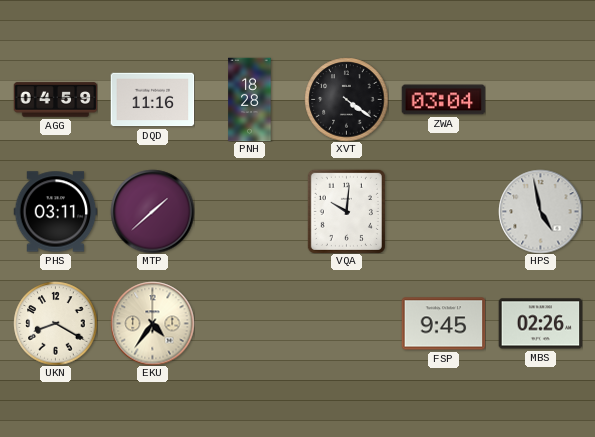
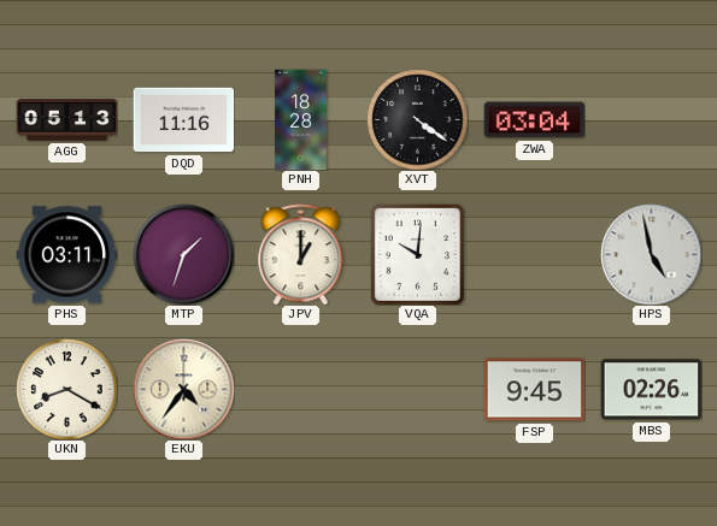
AGG: 04:59 -> 05:13 (66, 120)
MTP: 1:38 -> 1:33 (183, 254)
JPV: none -> 1:00 (301, 254)
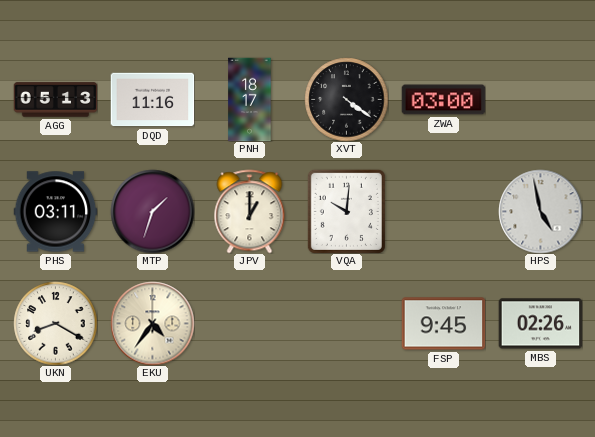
PNH: 18:28 -> 18:17 (250, 99)
ZWA: 03:04 -> 03:00 (443, 100)
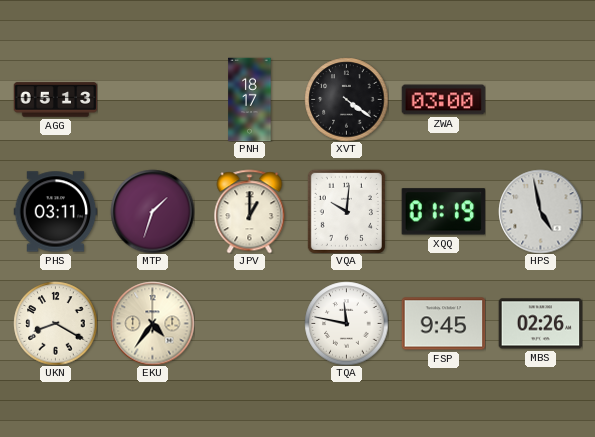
DQD: 11:16 -> none (152, 100)
XQQ: none -> 01:19 (443, 212)
TQA: none -> 11:47 (346, 323)
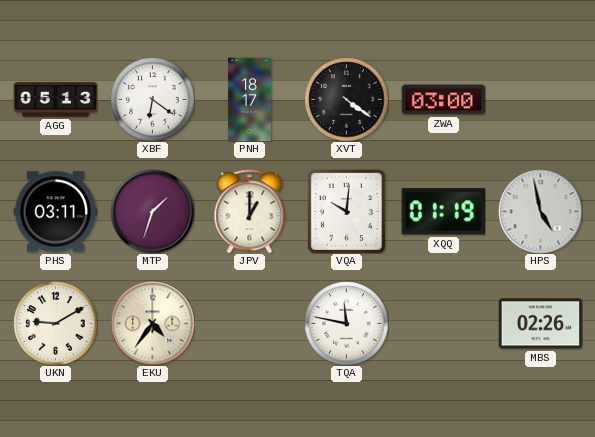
XBF: none -> 6:21 (152, 99)
UKN: 8:20 -> 9:10 (55, 323)
FSP: 9:45 -> none (443, 324)
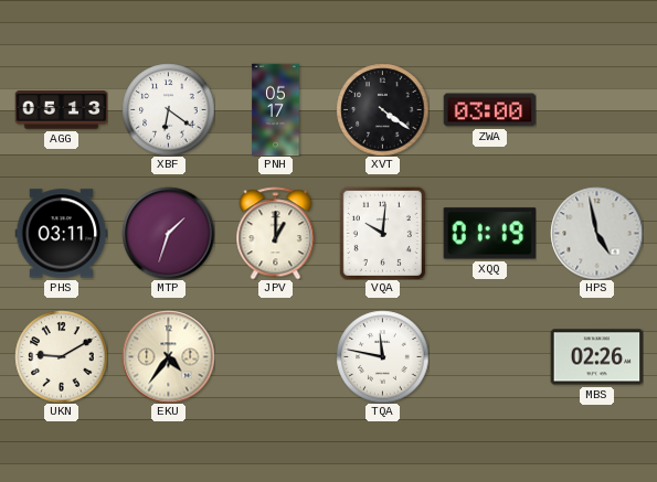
PNH: 18:17 -> 05:17 (276, 109)
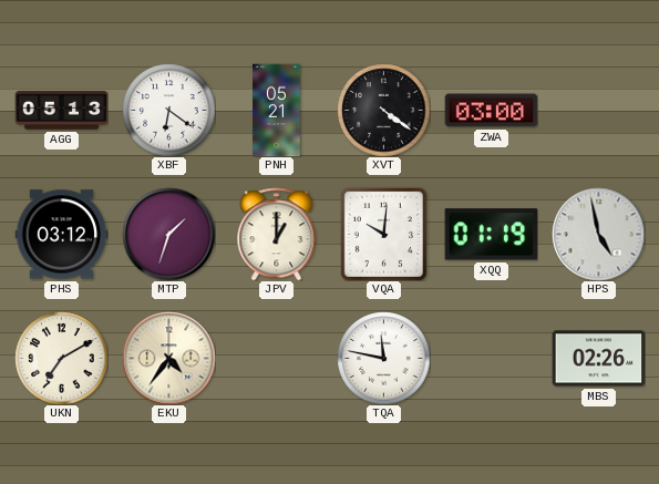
PNH: 05:17 -> 05:21 (277, 110)
PHS: 03:11 -> 03:12 (61, 235)
UKN: 9:10 -> 7:10 (61, 358)
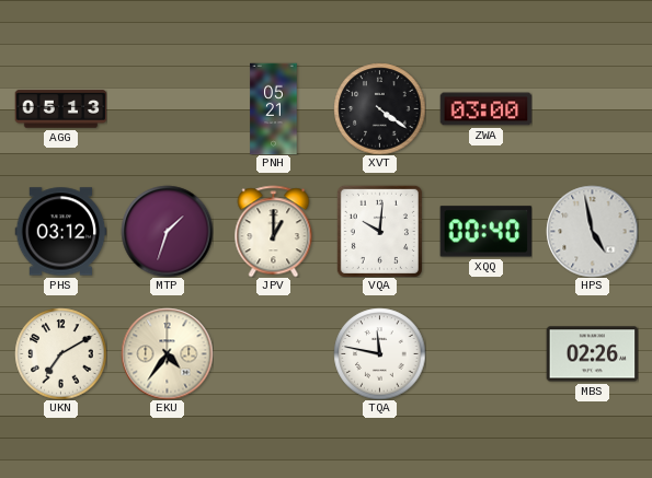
XBF: 6:21 -> none (168, 110)
XQQ: 01:19 -> 00:40 (485, 232)
